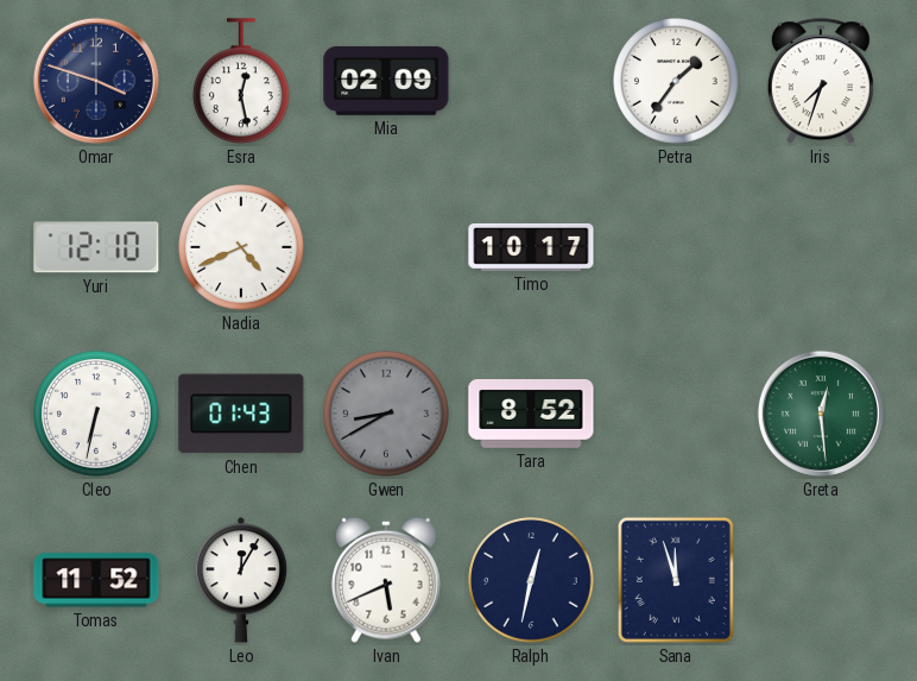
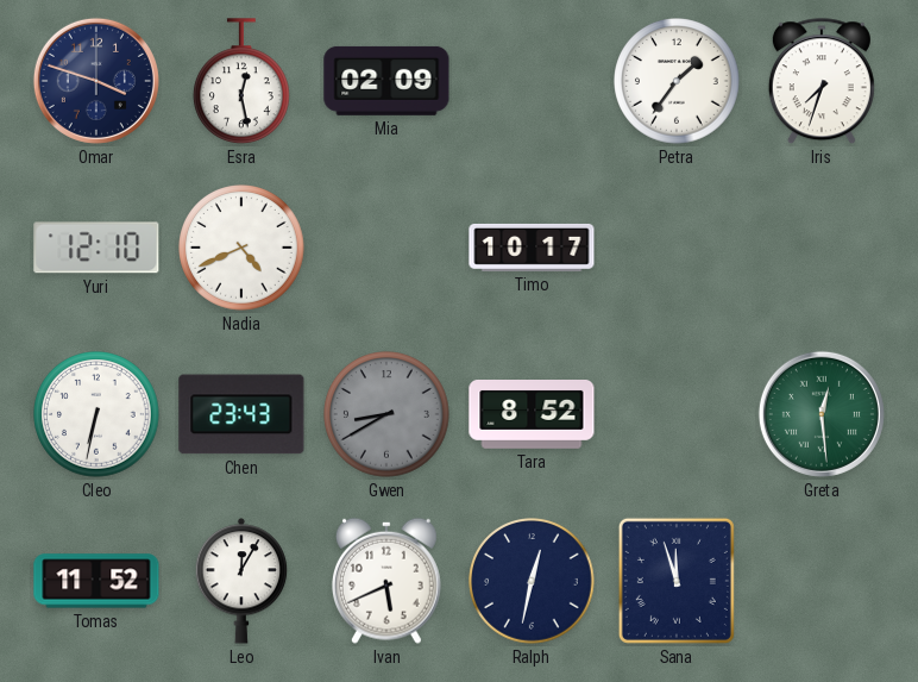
Chen: 01:43 -> 23:43 (241, 414)
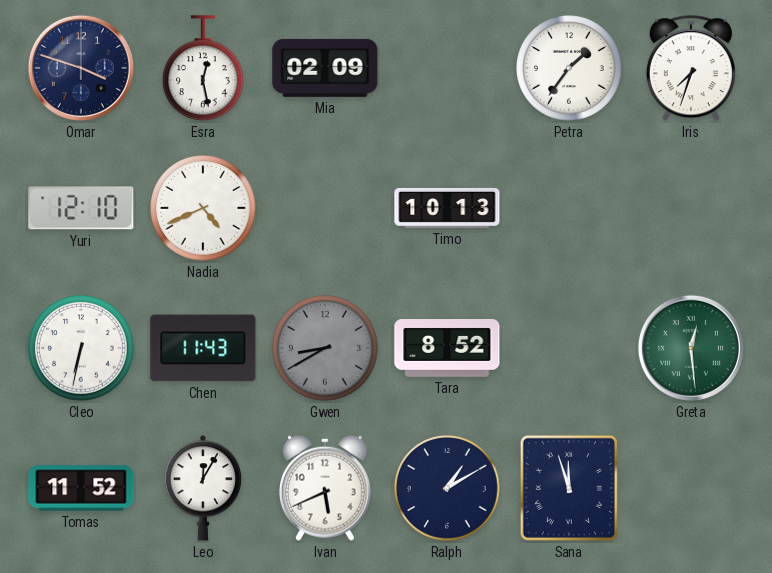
Timo: 10:17 -> 10:13 (447, 208)
Chen: 23:43 -> 11:43 (203, 348)
Ralph: 12:32 -> 1:10 (447, 488)
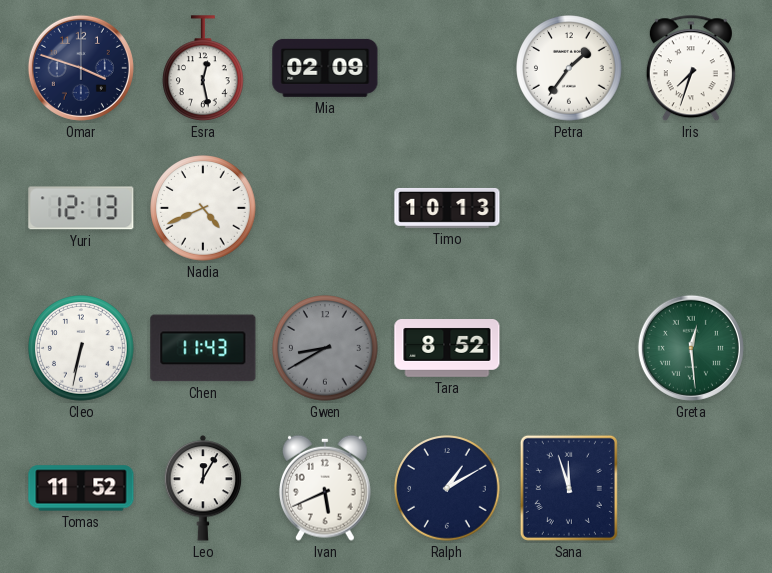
Yuri: 12:10 -> 12:13 (81, 208)
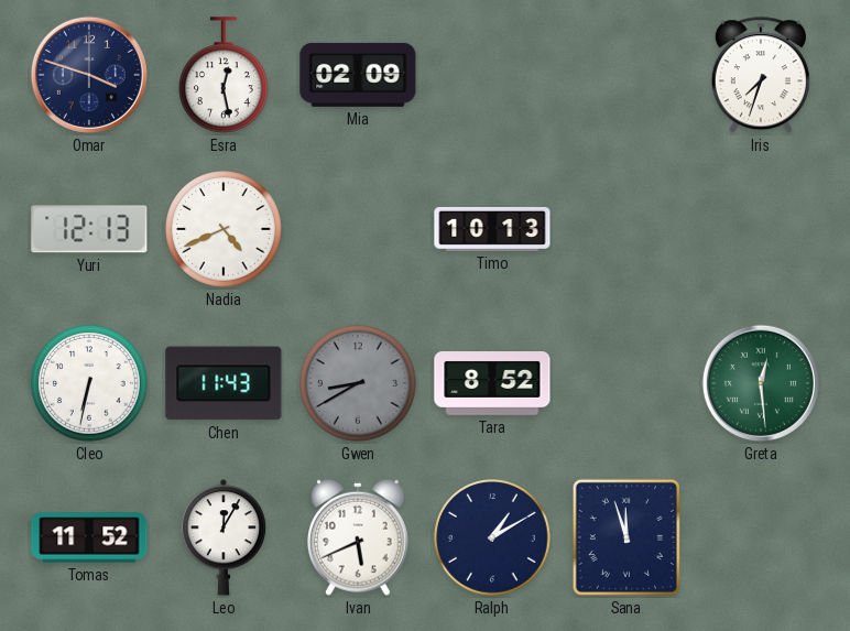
Petra: 1:36 -> none (569, 68)
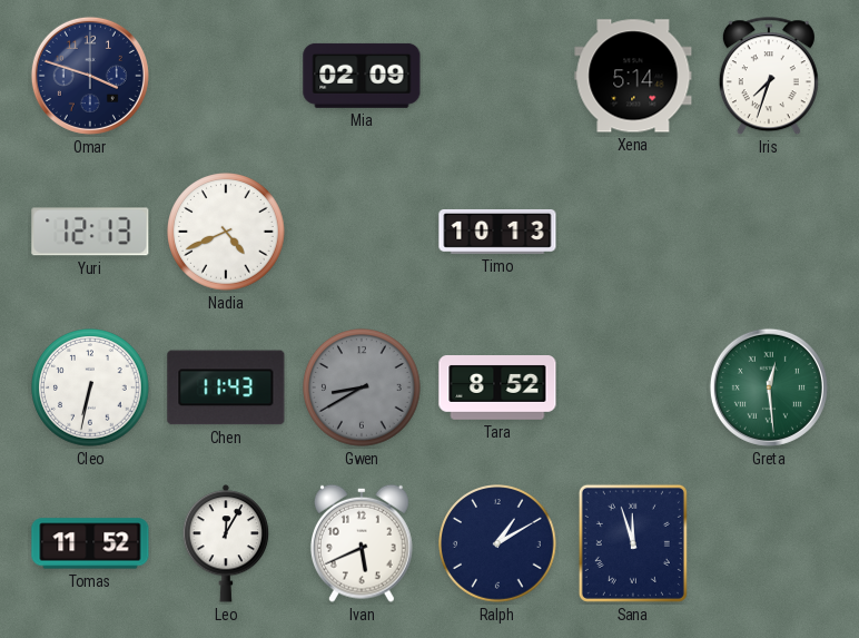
Esra: 12:28 -> none (225, 76)
Xena: none -> 5:14 (633, 76)
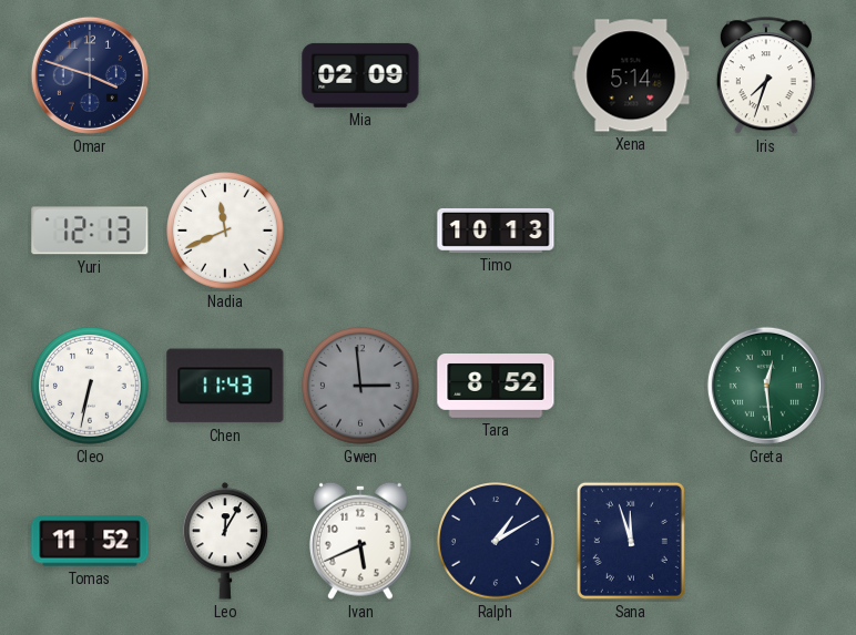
Nadia: 4:41 -> 11:41 (225, 231)
Gwen: 8:40 -> 2:59 (360, 386)
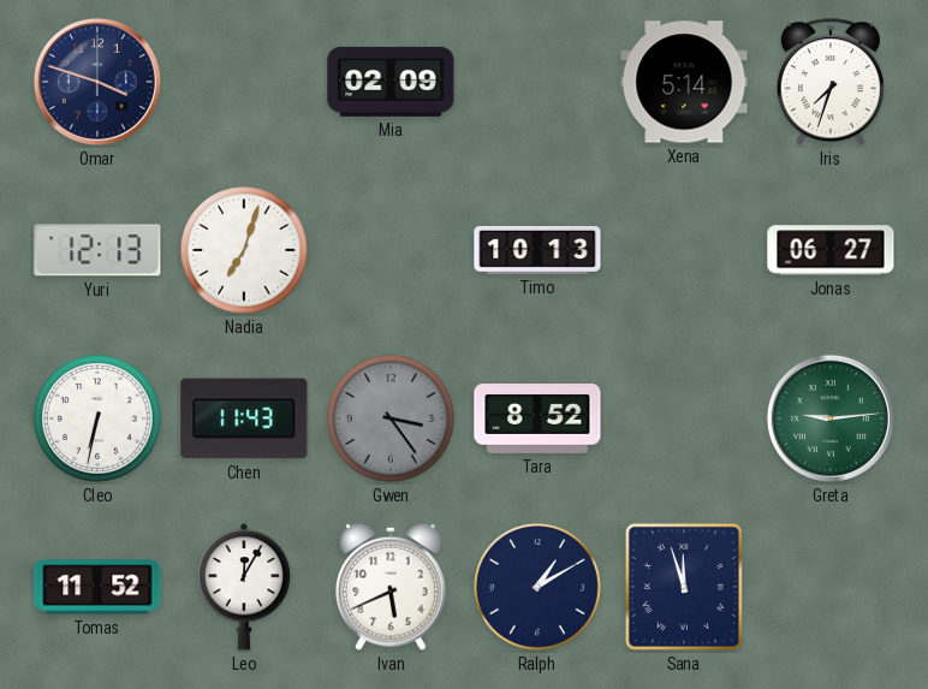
Nadia: 11:41 -> 7:03 (244, 250)
Jonas: none -> 06:27 (831, 250)
Gwen: 2:59 -> 3:24 (391, 418)
Greta: 12:29 -> 9:14 (831, 418)
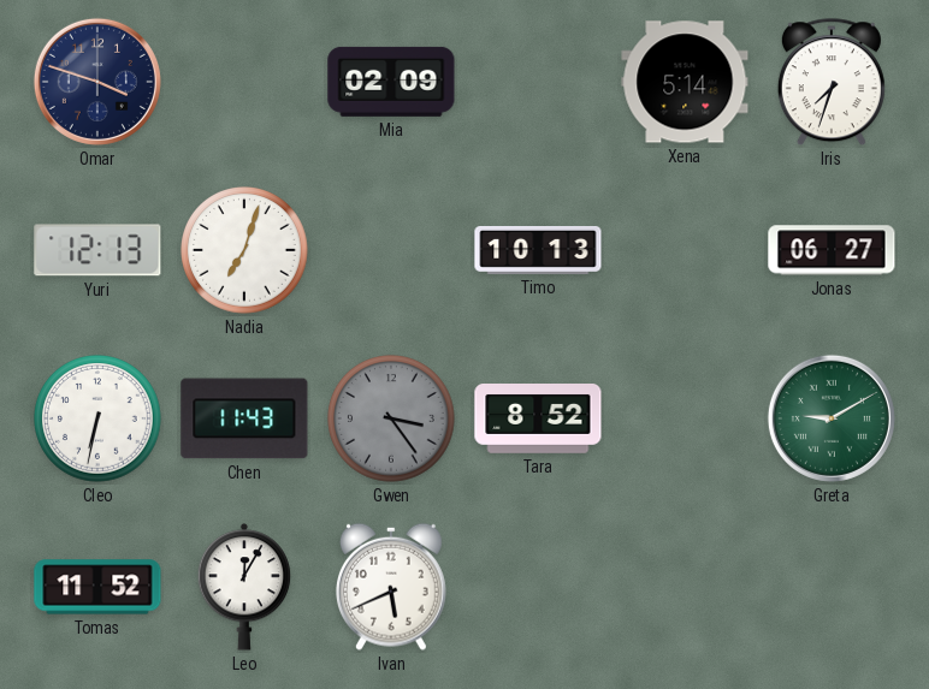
Greta: 9:14 -> 9:10 (832, 418)
Ralph: 1:10 -> none (537, 587)
Sana: 11:57 -> none (684, 587)
